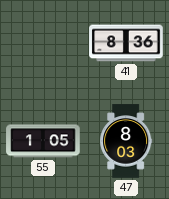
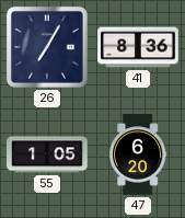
26: none -> 7:05 (47, 47)
47: 8:03 -> 6:20 (138, 154)
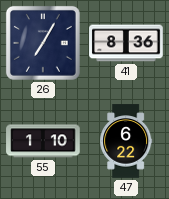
55: 1:05 -> 1:10 (43, 141)
47: 6:20 -> 6:22 (126, 141)
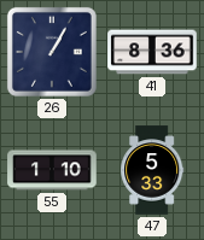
26: 7:05 -> 1:05 (52, 52)
47: 6:22 -> 5:33 (152, 170)
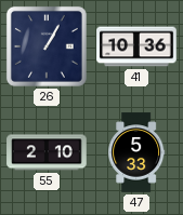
41: 8:36 -> 10:36 (136, 46)
55: 1:10 -> 2:10 (47, 152)
